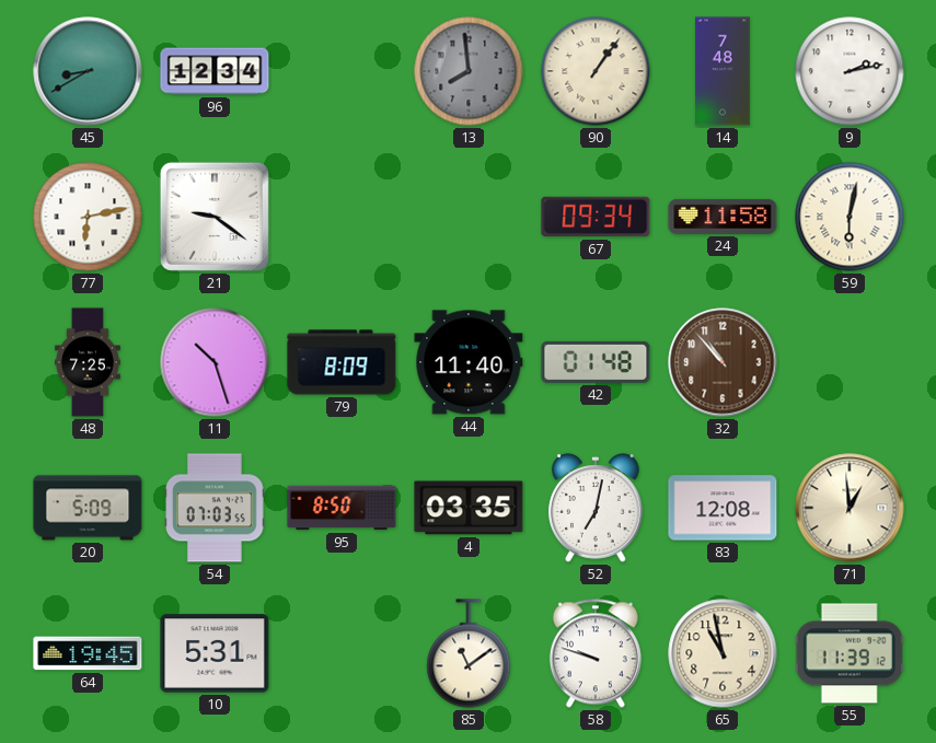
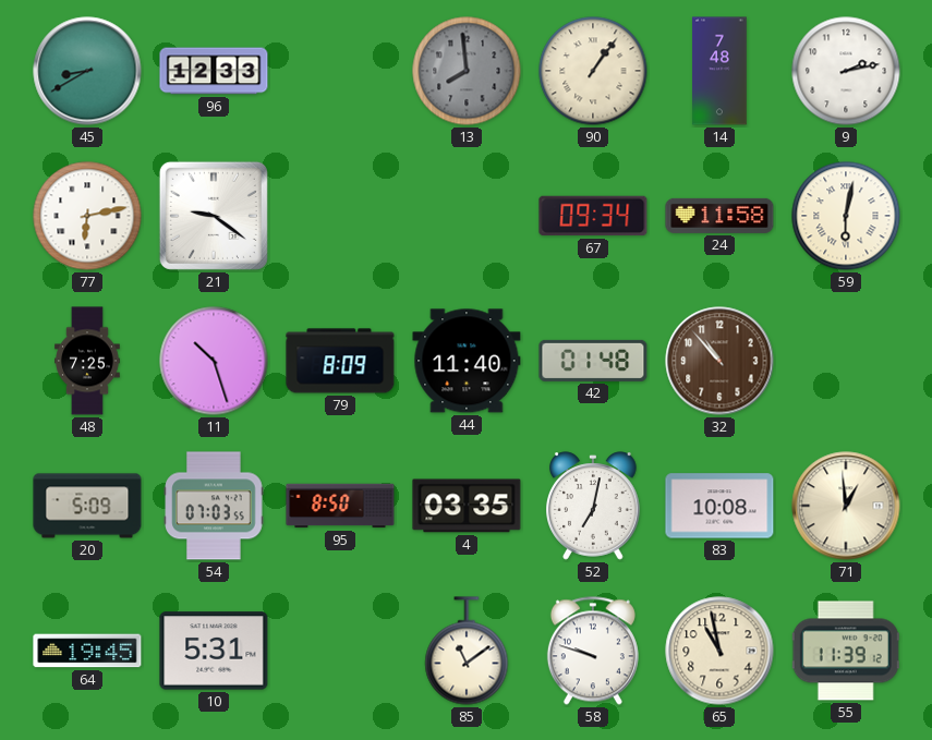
96: 12:34 -> 12:33 (214, 71)
83: 12:08 -> 10:08 (719, 506)
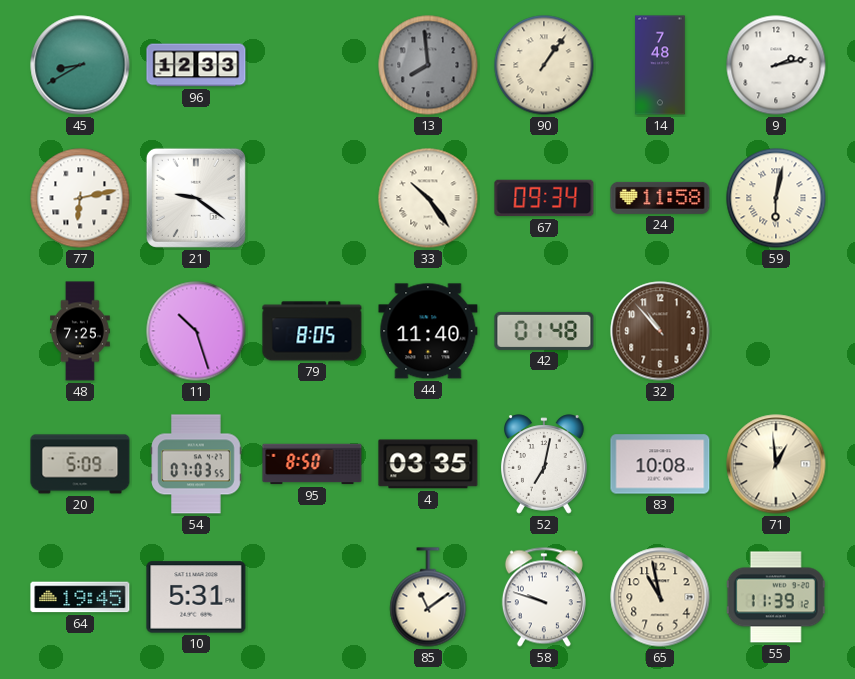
33: none -> 10:24 (428, 198)
79: 8:09 -> 8:05 (312, 331)
